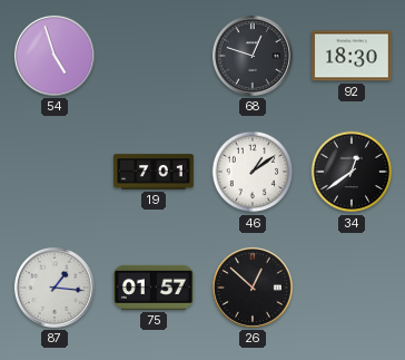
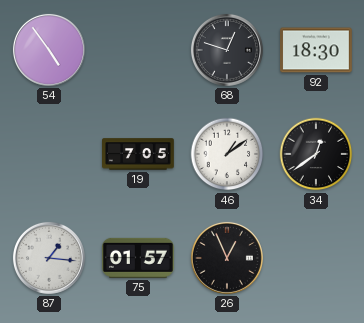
54: 4:57 -> 4:54 (49, 50)
19: 7:01 -> 7:05 (139, 154)
26: 12:52 -> 12:56 (227, 258)
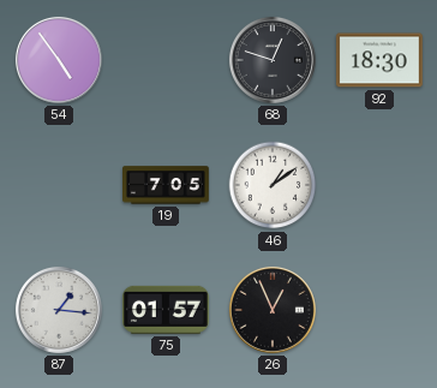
34: 12:39 -> none (316, 154)
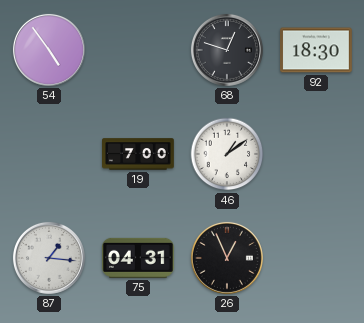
19: 7:05 -> 7:00 (139, 154)
75: 01:57 -> 04:31 (138, 258)
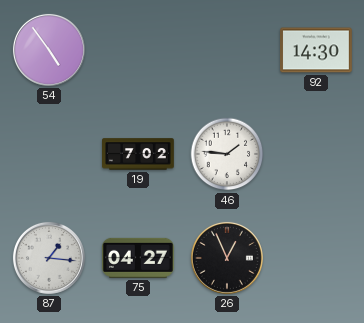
68: 12:48 -> none (227, 50)
92: 18:30 -> 14:30 (317, 50)
19: 7:00 -> 7:02 (139, 154)
46: 1:09 -> 1:46 (227, 154)
75: 04:31 -> 04:27 (138, 258)
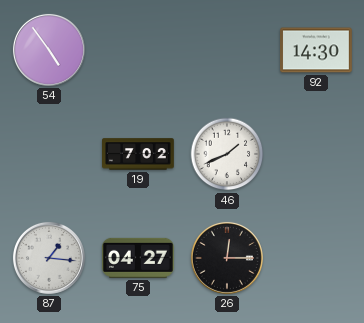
46: 1:46 -> 1:41 (227, 154)
26: 12:56 -> 12:15 (227, 258)
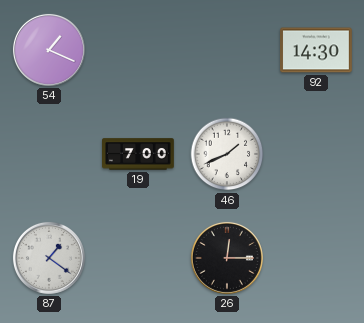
54: 4:54 -> 1:19 (49, 50)
19: 7:02 -> 7:00 (139, 154)
87: 1:16 -> 1:21 (49, 258)
75: 04:27 -> none (138, 258)
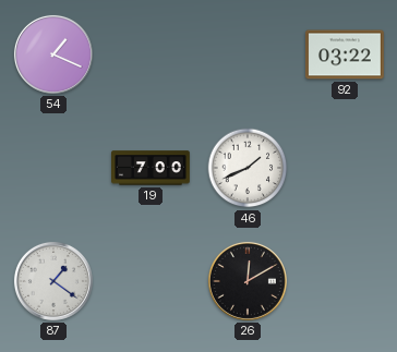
92: 14:30 -> 03:22 (346, 54)
26: 12:15 -> 12:10 (248, 281)
